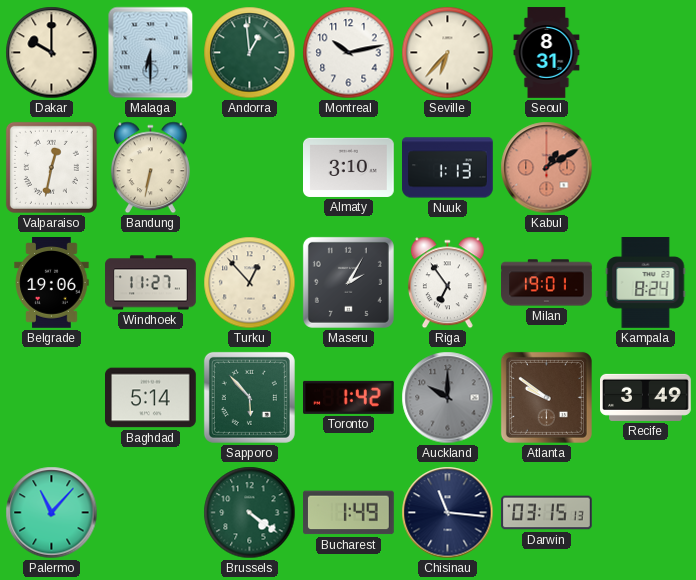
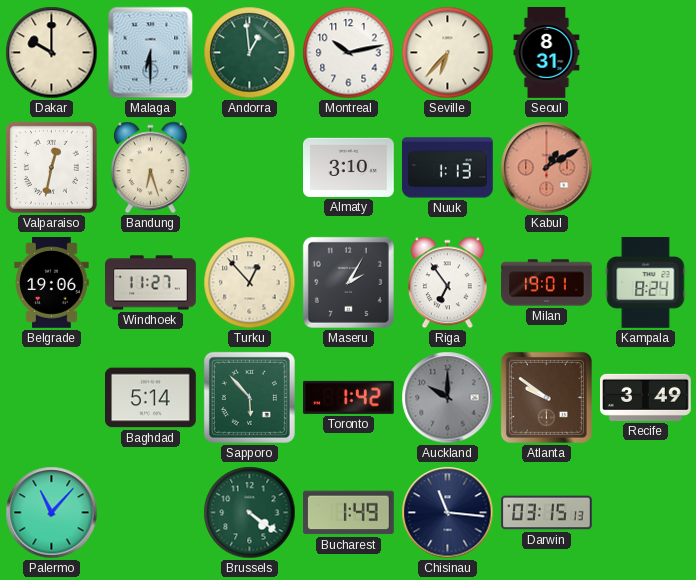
Bandung: 6:32 -> 6:27 (150, 168)
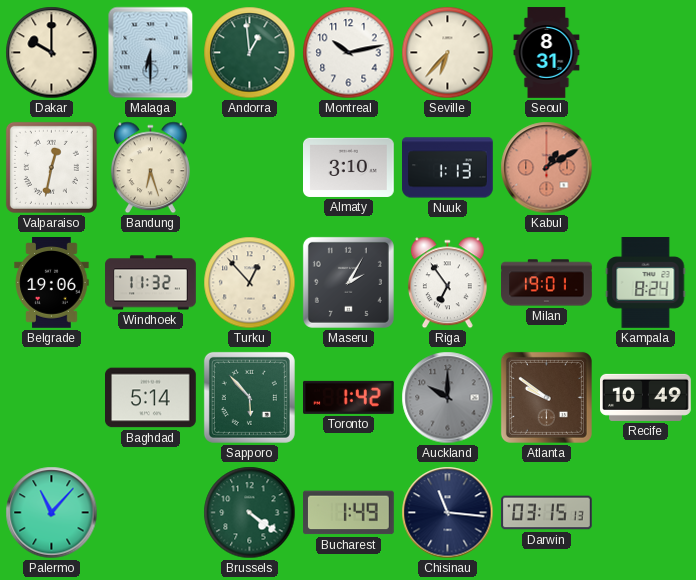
Windhoek: 11:27 -> 11:32 (151, 283)
Recife: 3:49 -> 10:49 (646, 397)
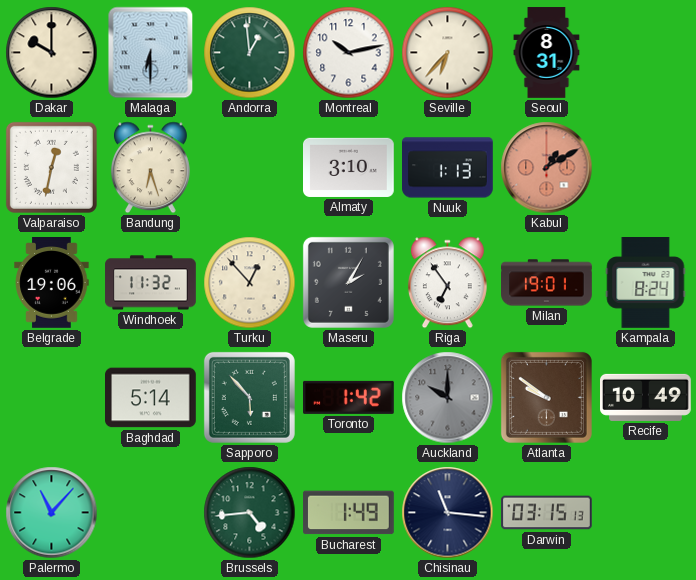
Brussels: 4:21 -> 4:44 (250, 513)
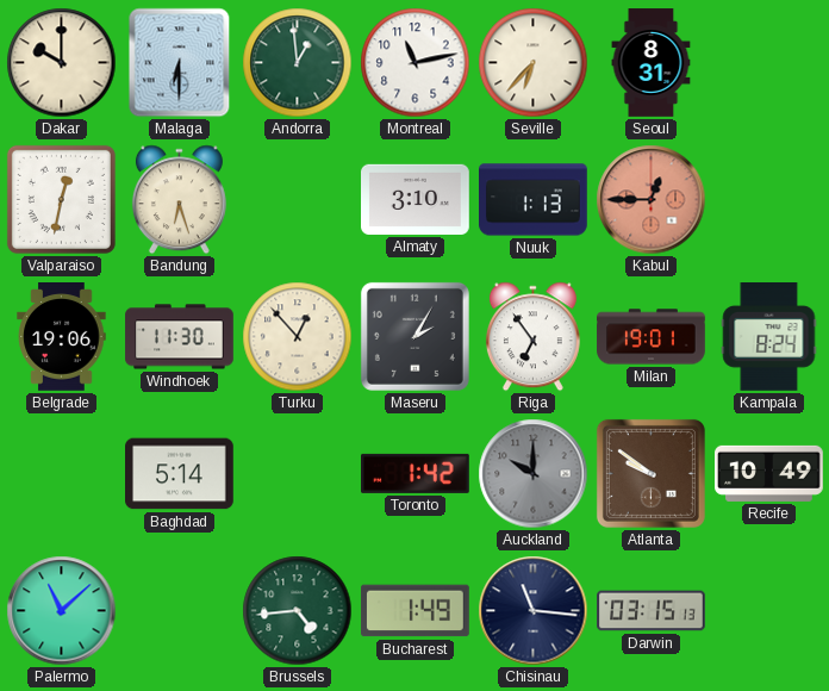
Montreal: 10:13 -> 11:13 (416, 63)
Kabul: 1:10 -> 12:45 (652, 200)
Windhoek: 11:32 -> 11:30 (180, 337)
Sapporo: 5:53 -> none (249, 397)
Palermo: 11:07 -> 11:08 (62, 611)
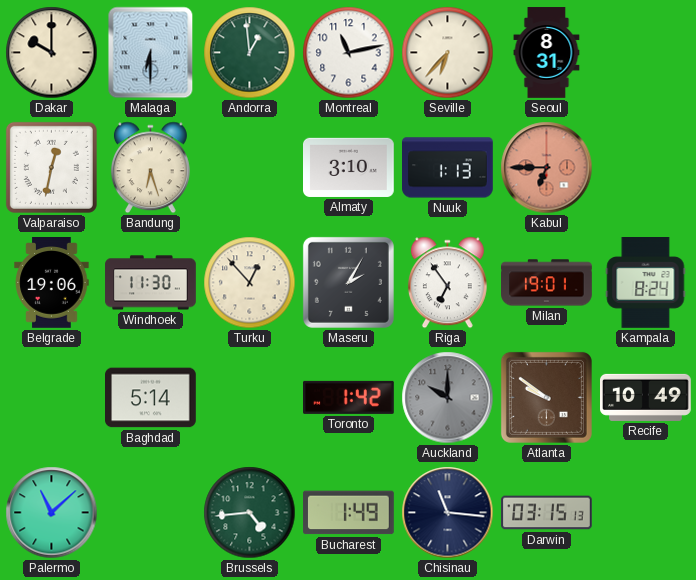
Kabul: 12:45 -> 6:45 (547, 168)
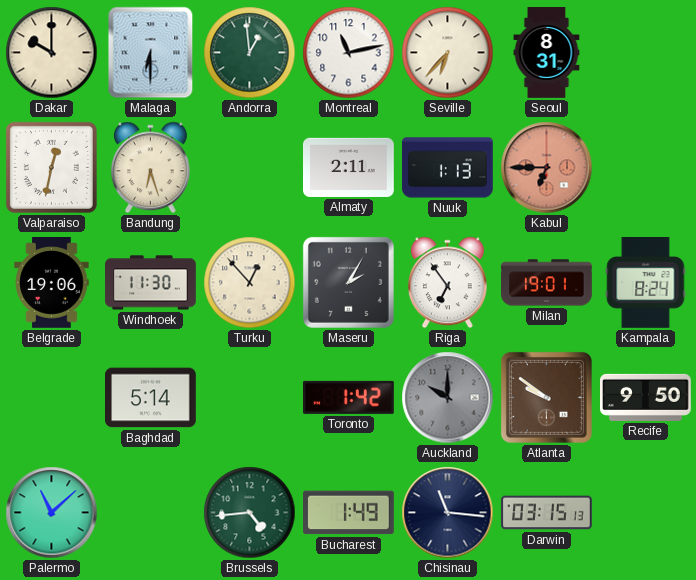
Almaty: 3:10 -> 2:11 (349, 167)
Recife: 10:49 -> 9:50 (646, 397)
